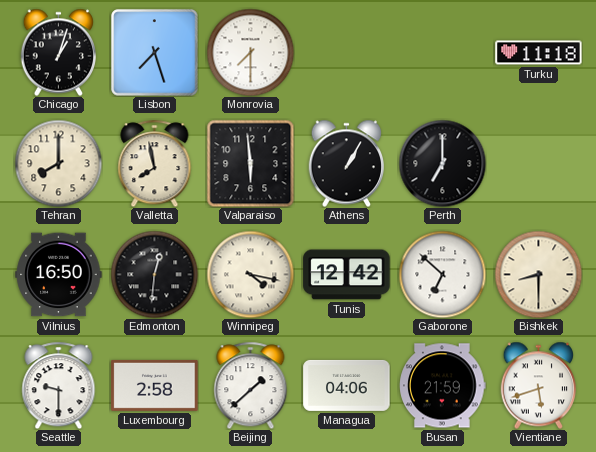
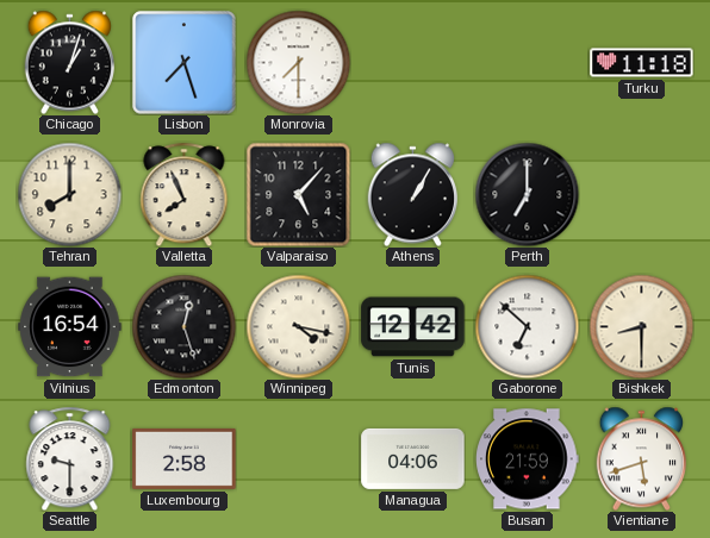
Valletta: 7:58 -> 7:56 (185, 194)
Valparaiso: 5:59 -> 5:07 (298, 194)
Vilnius: 16:50 -> 16:54 (70, 327)
Edmonton: 12:31 -> 12:27 (183, 326)
Beijing: 1:38 -> none (251, 385)
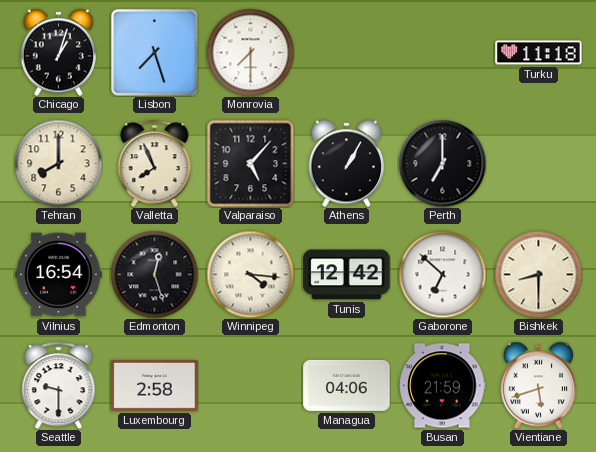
Winnipeg: 4:17 -> 4:16 (250, 274)
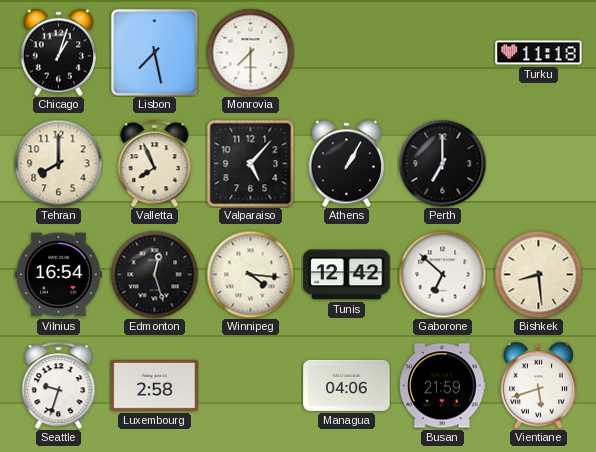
Lisbon: 7:27 -> 7:28 (155, 53)
Bishkek: 8:30 -> 8:29 (538, 274)
Seattle: 9:30 -> 9:33 (59, 385)
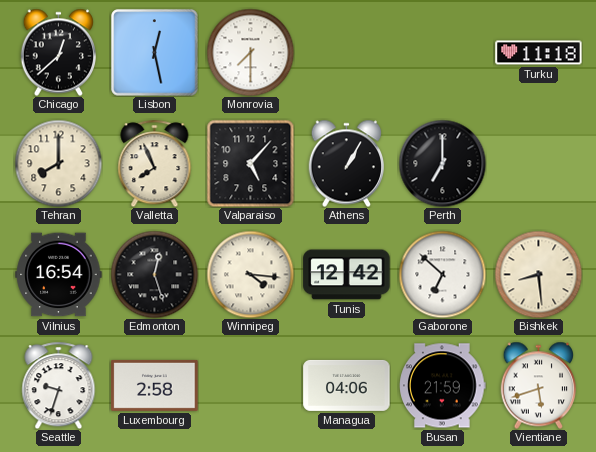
Chicago: 1:03 -> 12:38 (59, 52)
Lisbon: 7:28 -> 12:28 (155, 53)
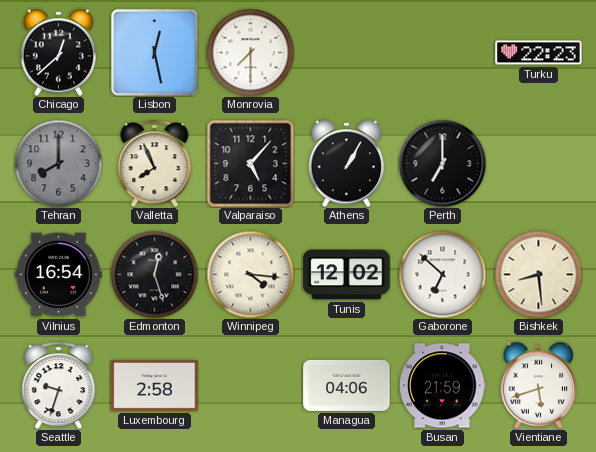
Turku: 11:18 -> 22:23 (539, 53)
Tehran dial: cream -> grey (58, 163)
Tunis: 12:42 -> 12:02 (347, 275)
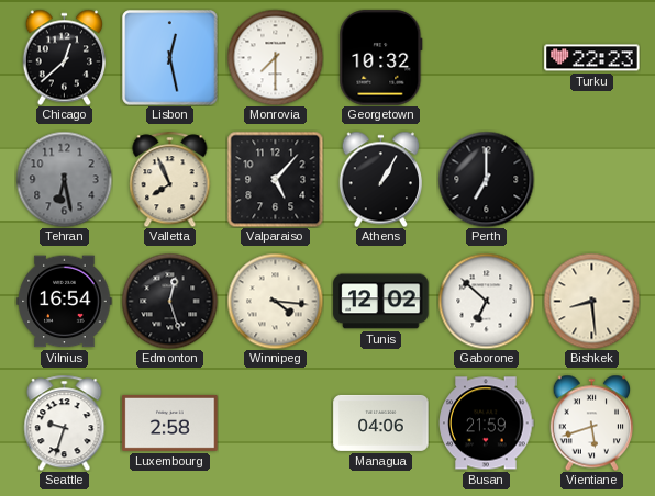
Georgetown: none -> 10:32 (381, 58)
Tehran: 8:00 -> 6:28 (64, 179)
